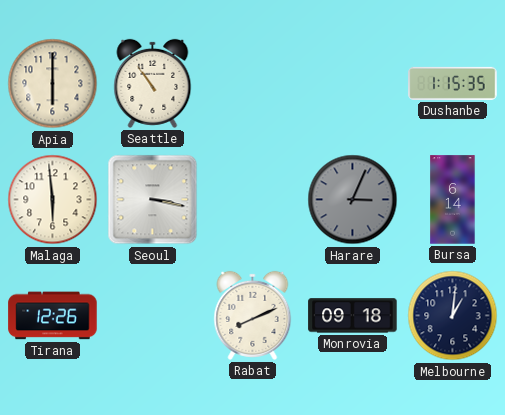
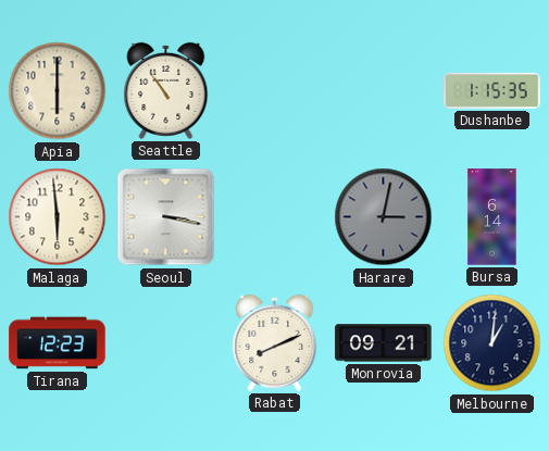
Harare: 3:04 -> 3:02 (384, 217)
Tirana: 12:26 -> 12:23 (58, 343)
Monrovia: 09:18 -> 09:21 (384, 343)
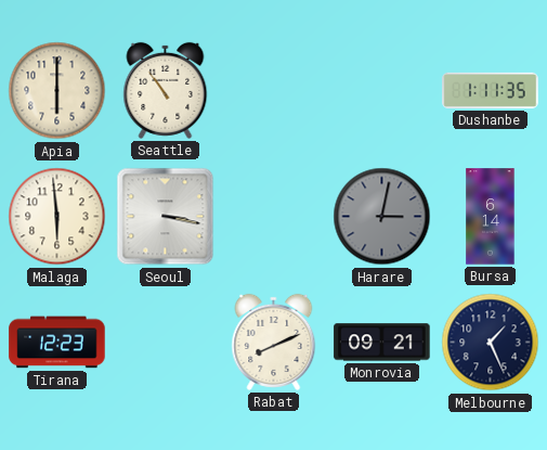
Dushanbe: 1:15 -> 1:11 (491, 90)
Melbourne: 1:01 -> 1:26 (491, 343)
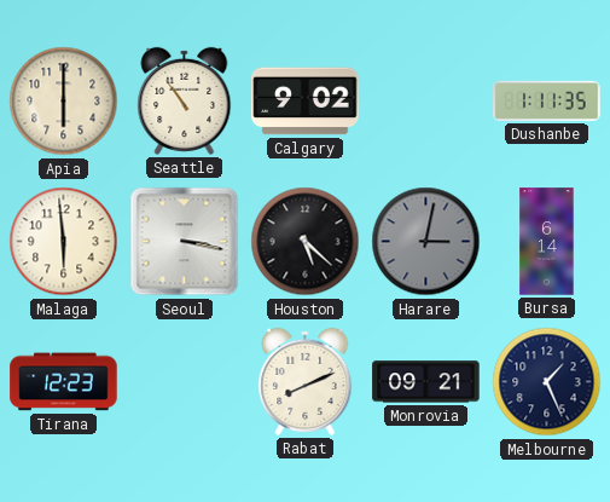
Calgary: none -> 9:02 (306, 102)
Houston: none -> 5:22 (306, 242)
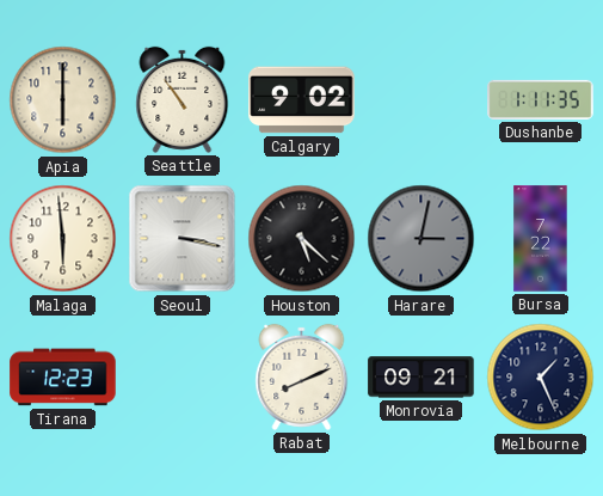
Bursa: 6:14 -> 7:22 (541, 239)
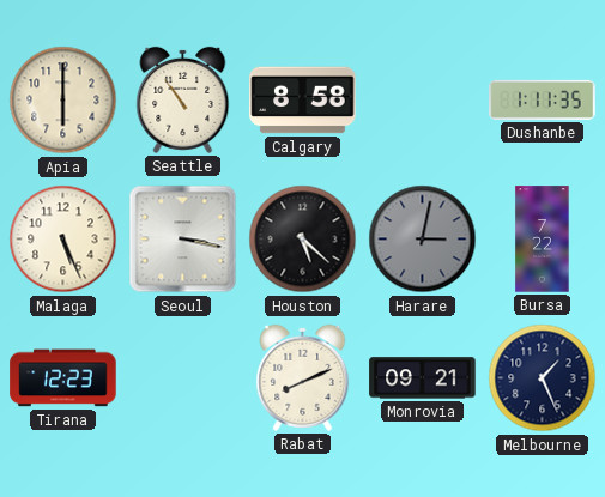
Calgary: 9:02 -> 8:58 (303, 101)
Malaga: 5:59 -> 5:26 (63, 240)
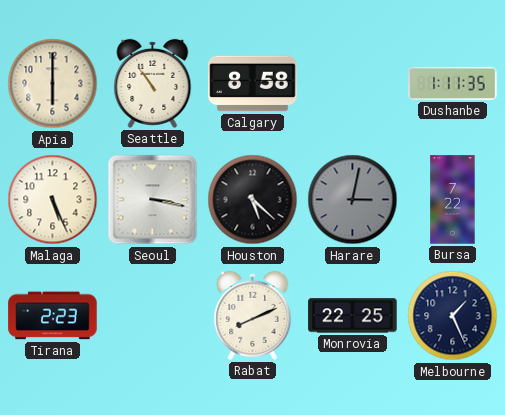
Tirana: 12:23 -> 2:23 (53, 316)
Monrovia: 09:21 -> 22:25 (353, 316)
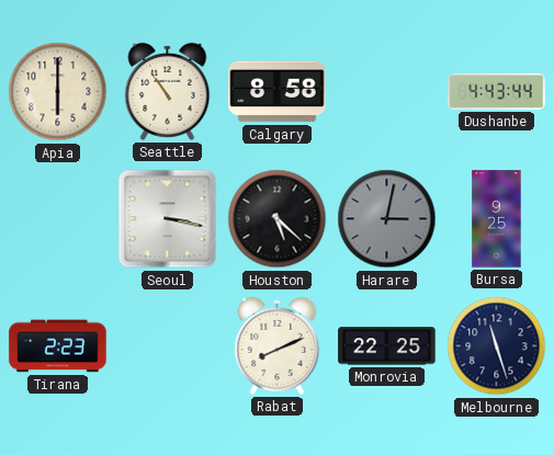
Dushanbe: 1:11 -> 4:43 (497, 91)
Malaga: 5:26 -> none (53, 200)
Bursa: 7:22 -> 9:25 (497, 219)
Melbourne: 1:26 -> 11:27 (497, 346)
